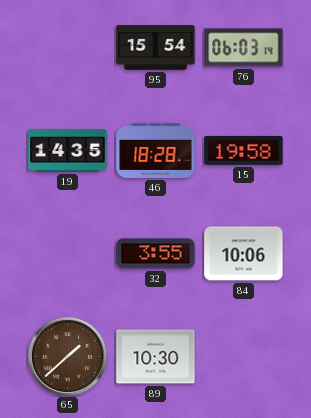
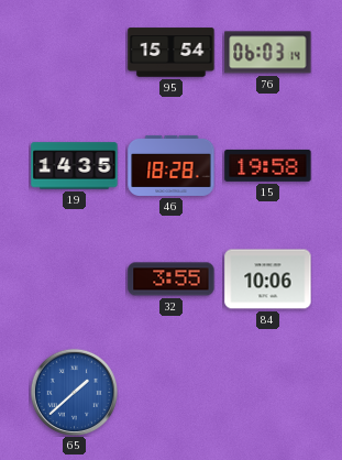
65 dial: brown -> blue (74, 392)
89: 10:30 -> none (156, 357)
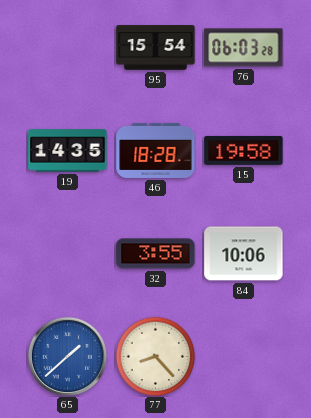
76: 06:03:14 -> 06:03:28 (244, 48)
77: none -> 8:23 (155, 356)
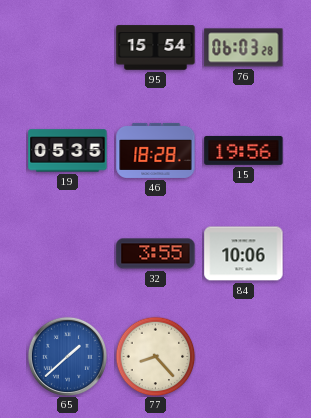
19: 14:35 -> 05:35 (68, 151)
15: 19:58 -> 19:56 (244, 150)
